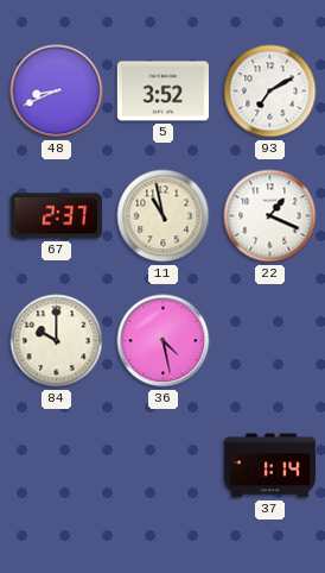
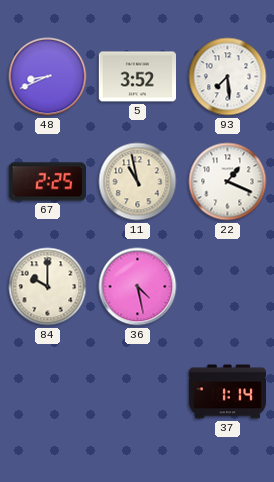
93: 7:10 -> 7:29 (228, 77)
67: 2:37 -> 2:25 (47, 182)
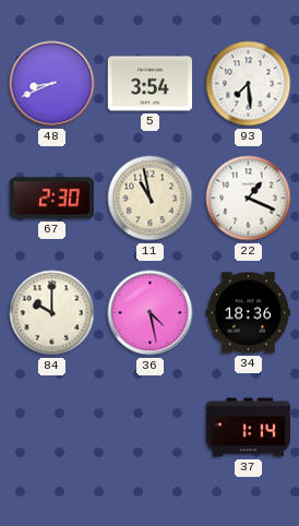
5: 3:52 -> 3:54 (151, 84)
67: 2:25 -> 2:30 (51, 199)
34: none -> 18:36 (249, 313)
